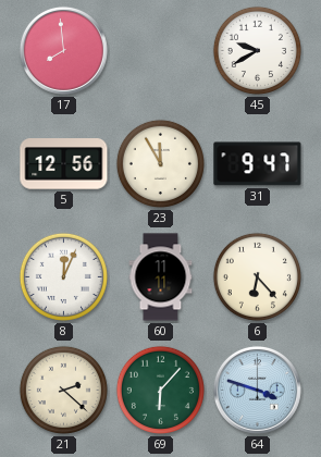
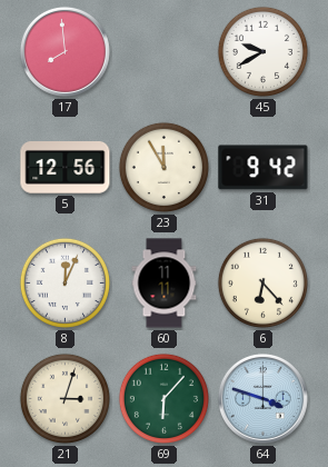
31: 9:47 -> 9:42 (264, 168)
21: 2:22 -> 3:03 (64, 398)
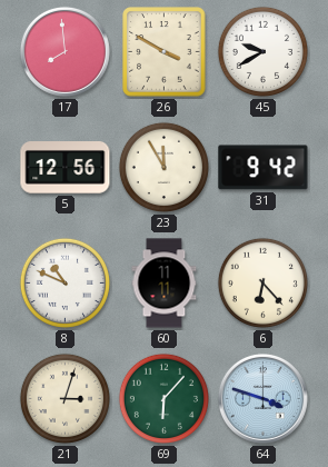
26: none -> 3:50 (165, 52)
8: 12:04 -> 10:49 (64, 282)
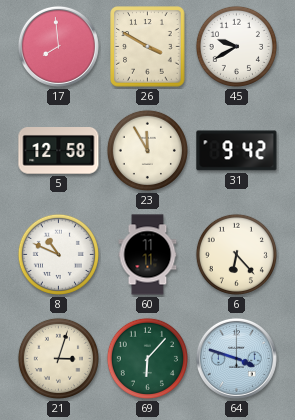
5: 12:56 -> 12:58 (59, 151)
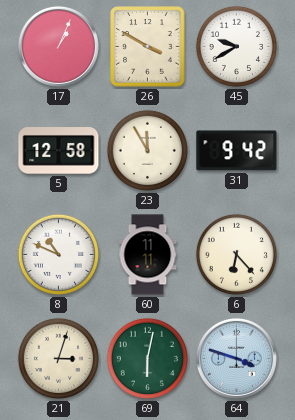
17: 7:59 -> 1:04 (58, 46)
69: 6:07 -> 6:02 (147, 358)
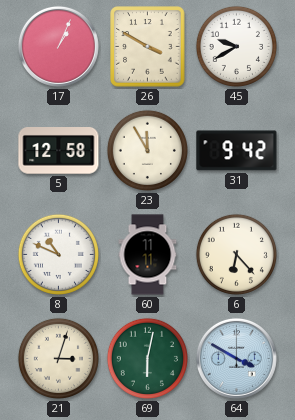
64: 3:48 -> 3:50 (236, 358)
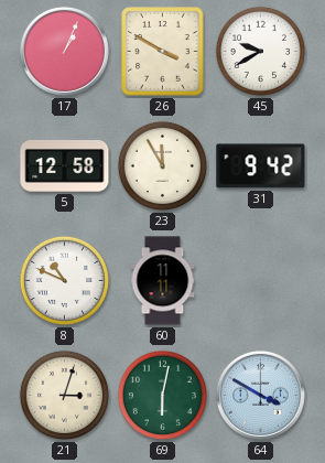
6: 6:23 -> none (236, 254)
